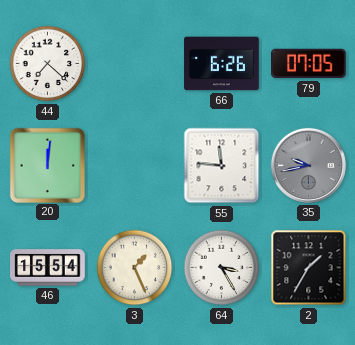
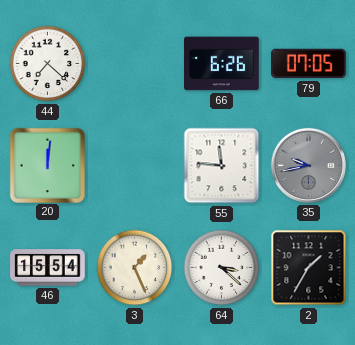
64: 3:25 -> 3:22 (222, 268)
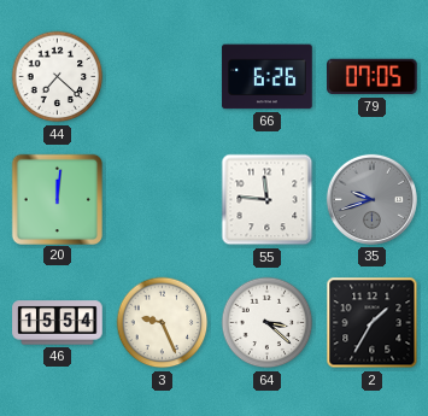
35: 9:43 -> 9:42 (371, 199)
3: 1:26 -> 9:26 (163, 323)
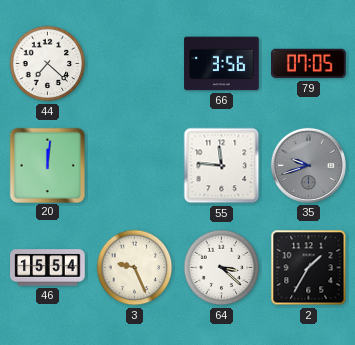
66: 6:26 -> 3:56 (222, 64)
